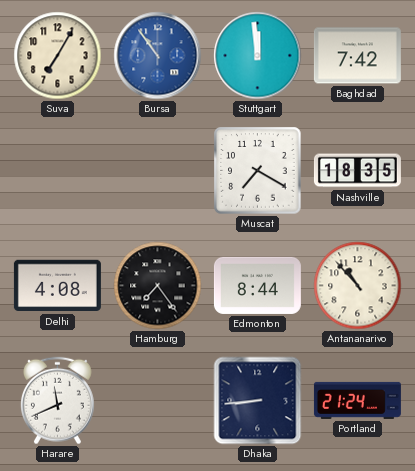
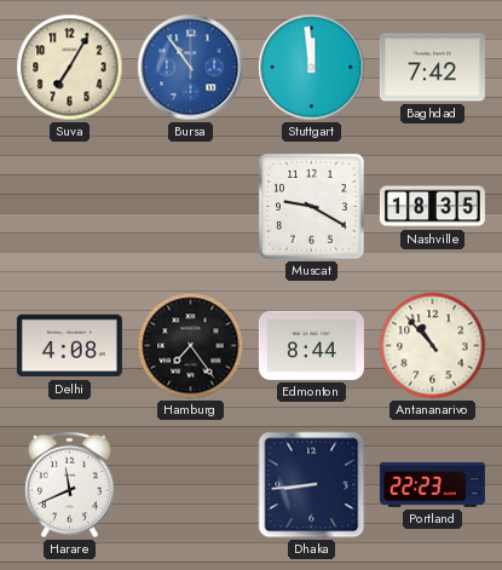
Muscat: 7:20 -> 9:20 (312, 207)
Portland: 21:24 -> 22:23 (432, 484)
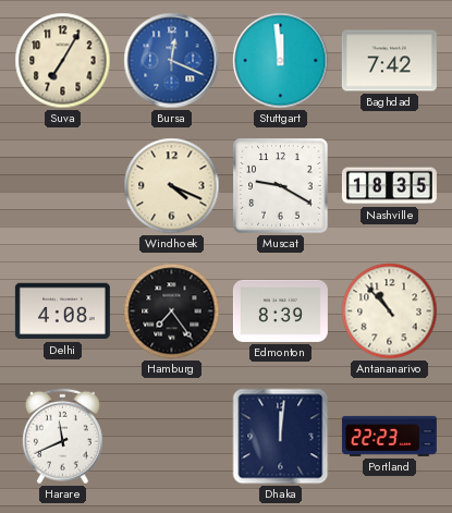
Bursa: 10:54 -> 12:19 (172, 61)
Windhoek: none -> 4:19 (172, 186)
Edmonton: 8:44 -> 8:39 (280, 310)
Dhaka: 8:44 -> 12:01 (281, 437)
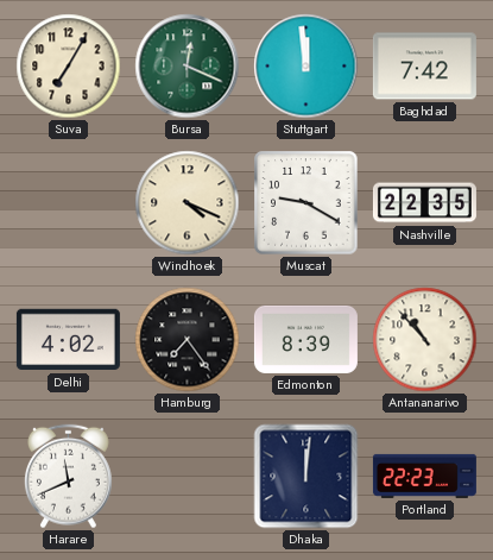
Bursa dial: blue -> green (188, 67)
Nashville: 18:35 -> 22:35 (424, 203)
Delhi: 4:08 -> 4:02 (68, 340)
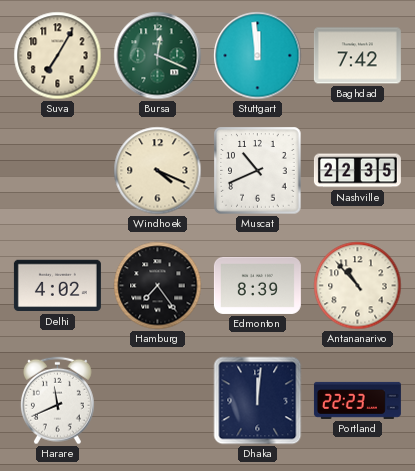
Muscat: 9:20 -> 10:41 (258, 171)
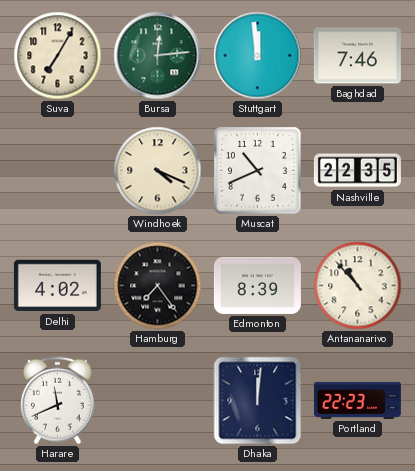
Bursa: 12:19 -> 12:14 (158, 56)
Baghdad: 7:42 -> 7:46 (357, 56)
